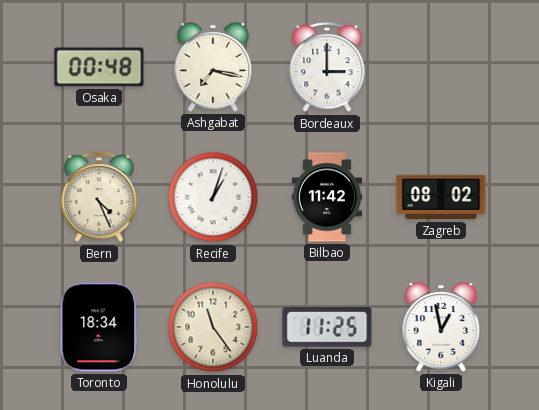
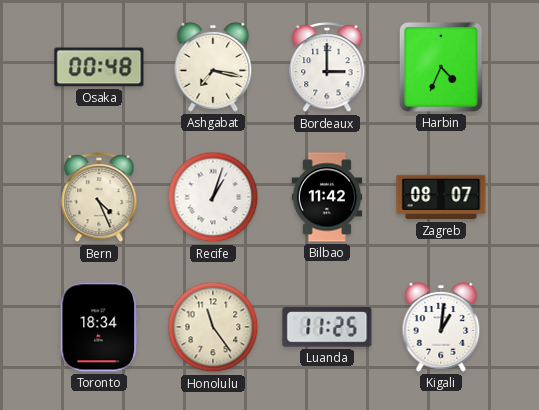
Harbin: none -> 4:34 (441, 67)
Zagreb: 08:02 -> 08:07 (441, 197)
Kigali: 12:58 -> 1:01 (441, 327)
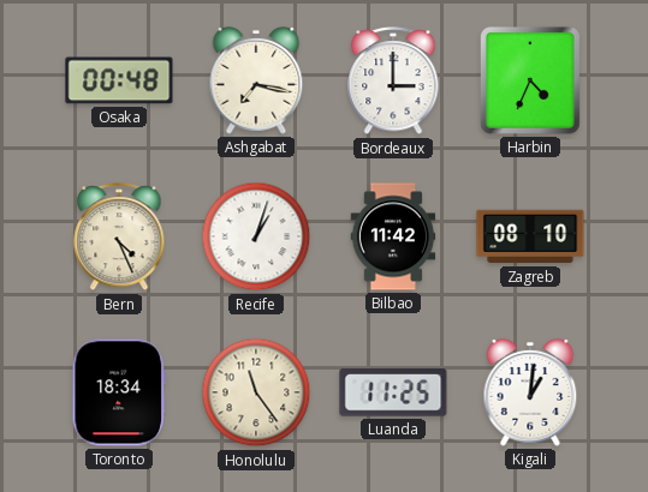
Zagreb: 08:07 -> 08:10 (530, 236)
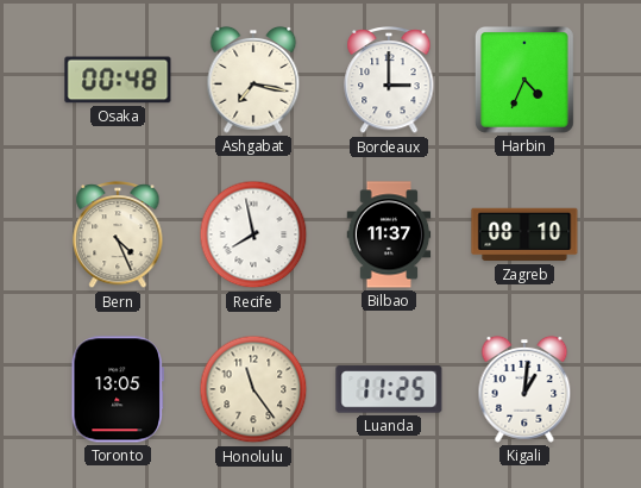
Recife: 1:03 -> 7:58 (253, 234)
Bilbao: 11:42 -> 11:37 (389, 234)
Toronto: 18:34 -> 13:05 (117, 389)
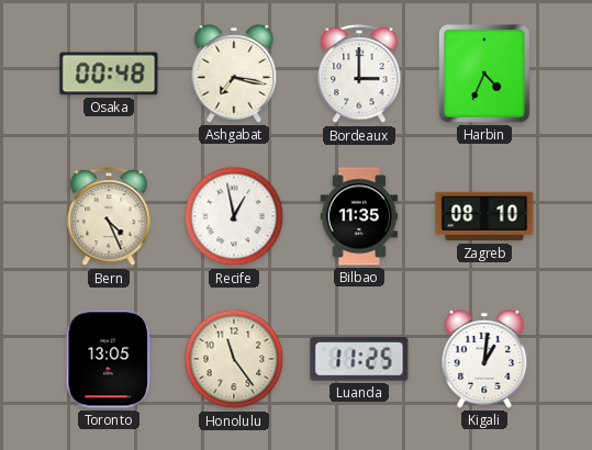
Recife: 7:58 -> 12:58 (234, 216)
Bilbao: 11:37 -> 11:35 (359, 216)
